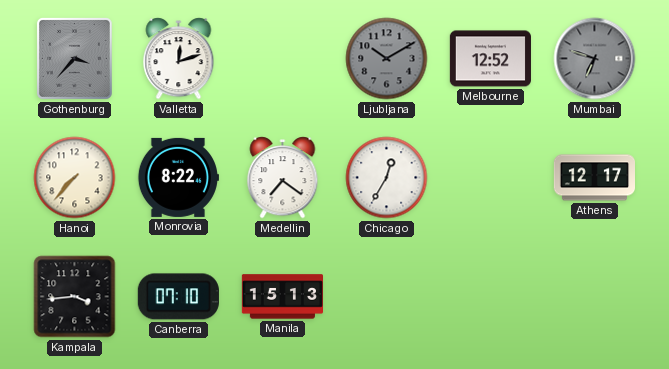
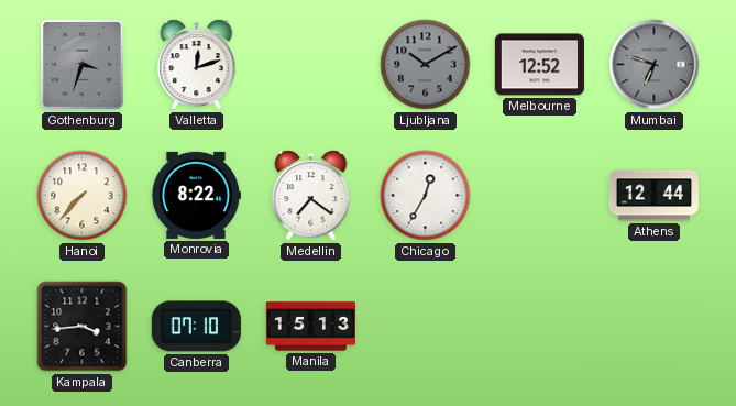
Gothenburg: 3:37 -> 3:33 (81, 64)
Athens: 12:17 -> 12:44 (653, 196)
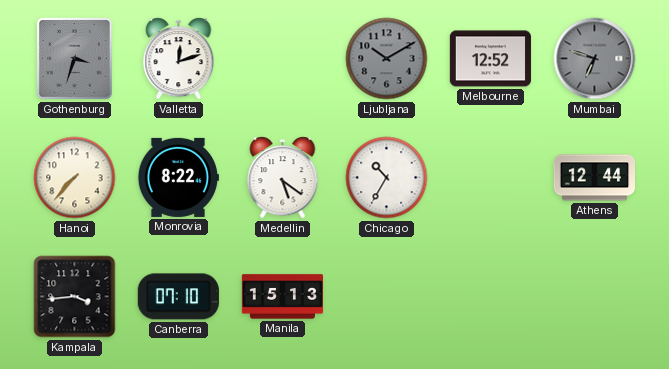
Medellin: 7:21 -> 5:21 (283, 178)
Chicago: 12:35 -> 10:35 (387, 178)
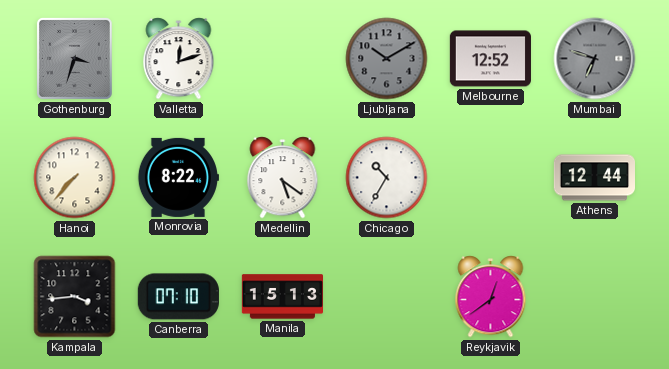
Reykjavik: none -> 12:39 (491, 297)
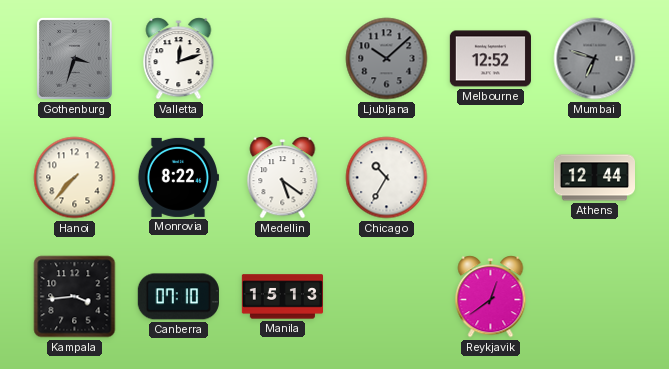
Ljubljana: 10:10 -> 10:08 (387, 59)
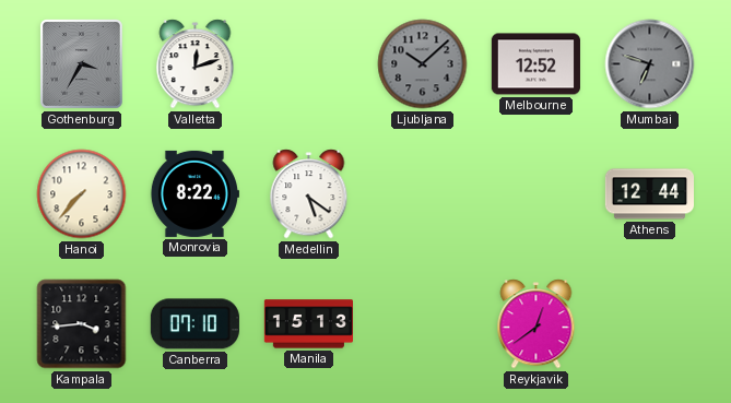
Gothenburg: 3:33 -> 3:35 (81, 63)
Chicago: 10:35 -> none (387, 178)
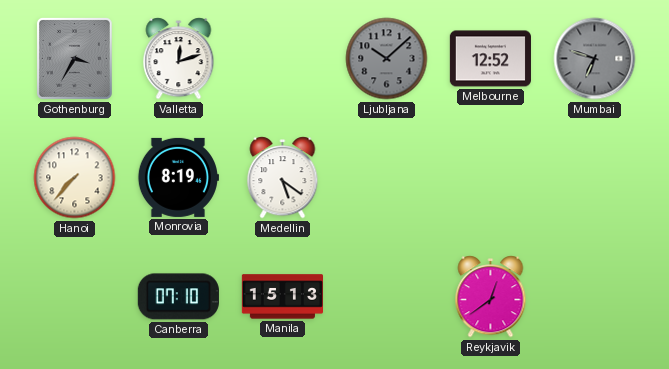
Monrovia: 8:22 -> 8:19 (178, 177)
Athens: 12:44 -> none (649, 194)
Kampala: 3:44 -> none (82, 324)
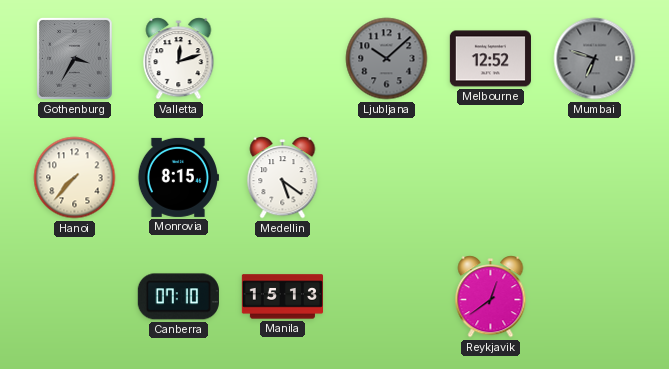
Monrovia: 8:19 -> 8:15 (178, 177)
